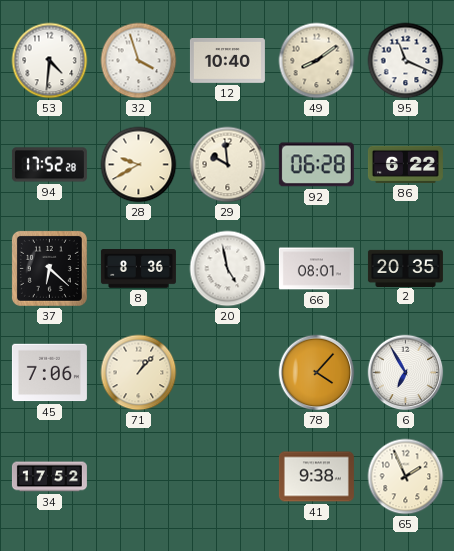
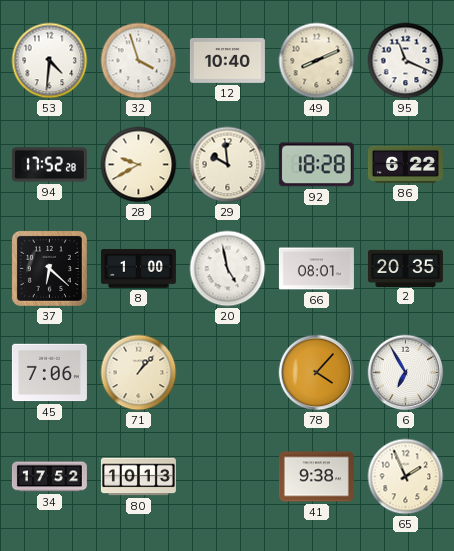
49: 8:09 -> 8:11 (317, 61)
92: 06:28 -> 18:28 (316, 165)
8: 8:36 -> 1:00 (138, 269)
80: none -> 10:13 (138, 477)
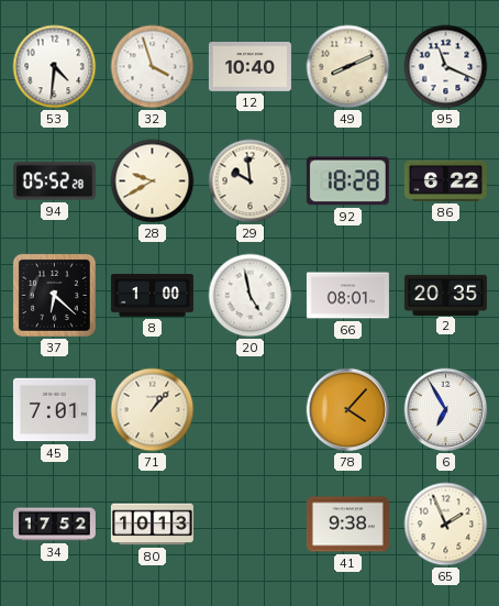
94: 17:52 -> 05:52 (54, 181)
45: 7:06 -> 7:01 (54, 410)
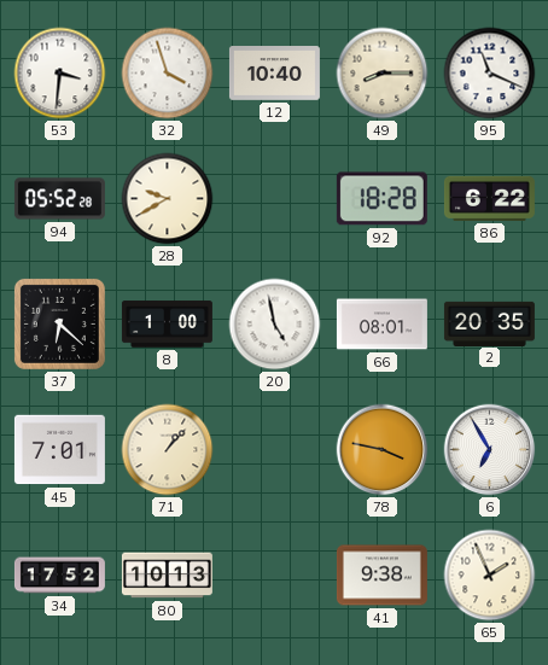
53: 4:31 -> 3:31 (60, 74)
49: 8:11 -> 8:15 (383, 74)
29: 9:59 -> none (251, 181)
78: 4:07 -> 3:47 (383, 450)
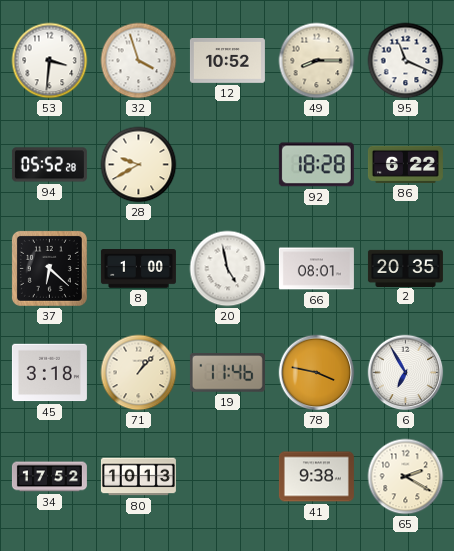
12: 10:40 -> 10:52 (227, 61)
45: 7:01 -> 3:18 (49, 373)
19: none -> 11:46 (227, 373)
65: 1:56 -> 2:20 (406, 477)
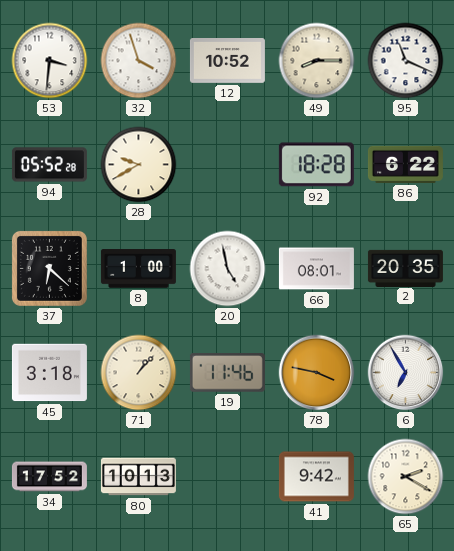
41: 9:38 -> 9:42 (316, 477)
